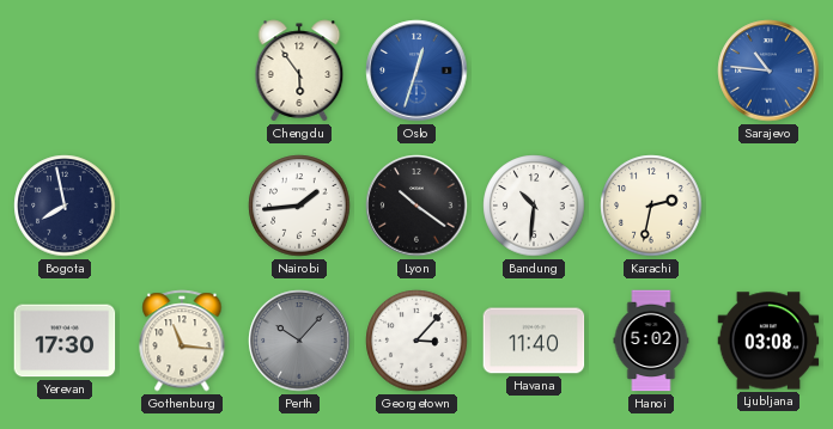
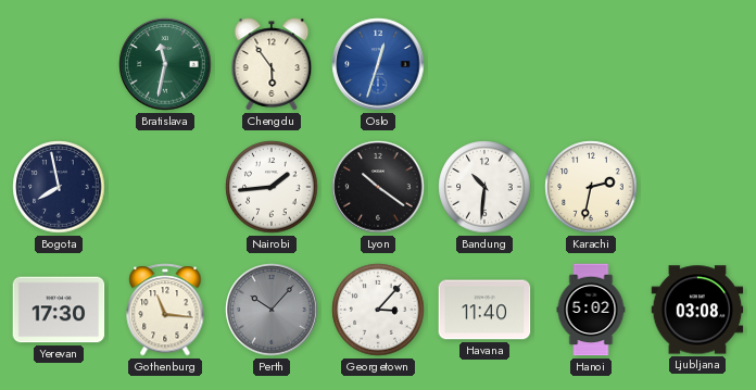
Bratislava: none -> 11:32 (165, 64)
Sarajevo: 10:46 -> none (768, 71)
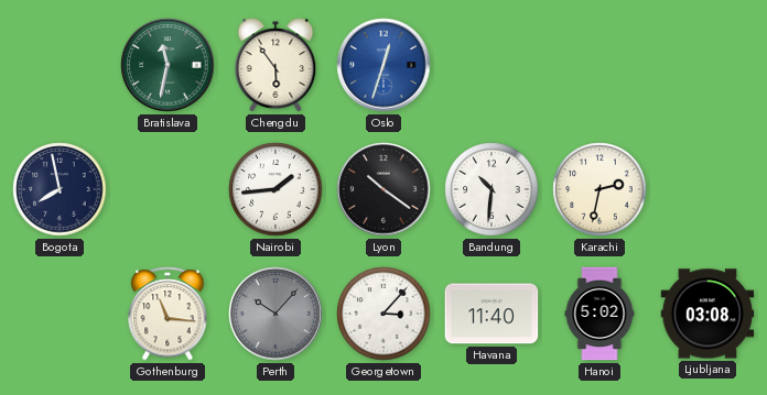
Yerevan: 17:30 -> none (59, 310)
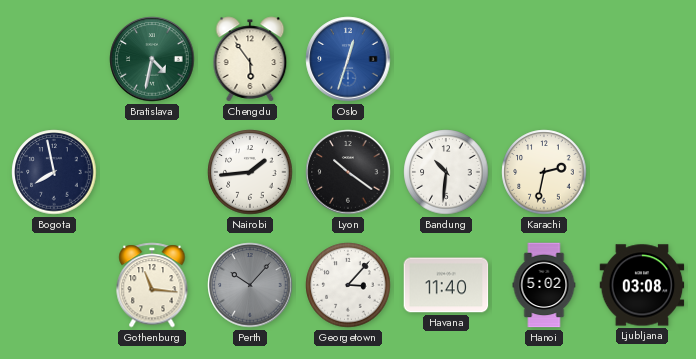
Bratislava: 11:32 -> 4:32 (152, 59)
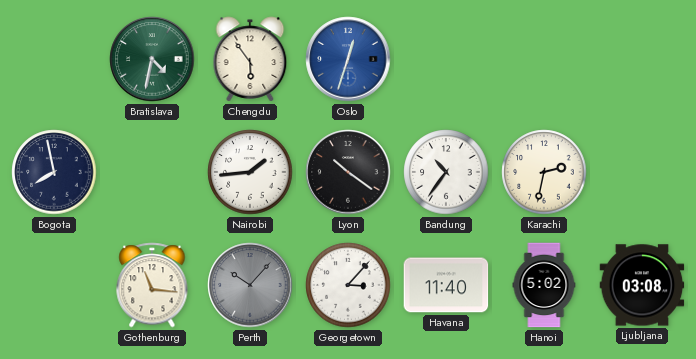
Bandung: 10:31 -> 10:36 (446, 172)
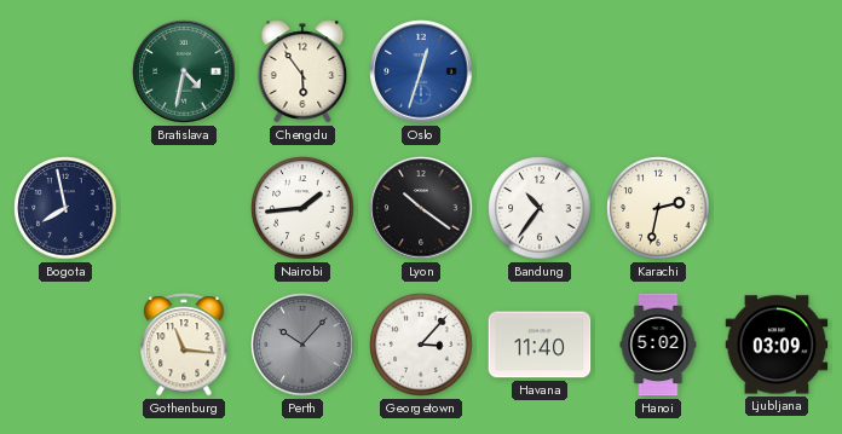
Ljubljana: 03:08 -> 03:09 (777, 345)
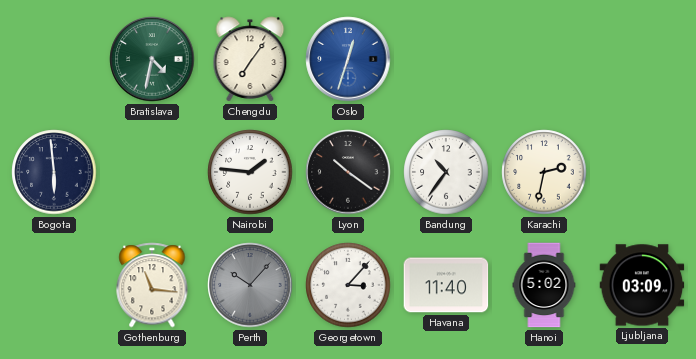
Chengdu: 5:54 -> 7:06 (250, 59)
Bogota: 7:58 -> 5:59 (54, 172)
Nairobi: 1:44 -> 1:46 (250, 172)
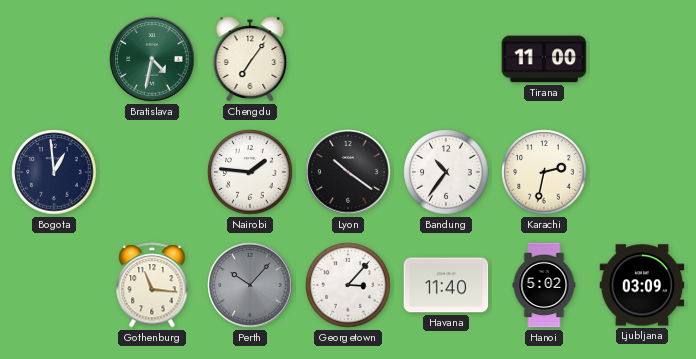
Oslo: 12:33 -> none (348, 59)
Tirana: none -> 11:00 (544, 59)
Bogota: 5:59 -> 12:59 (54, 172)
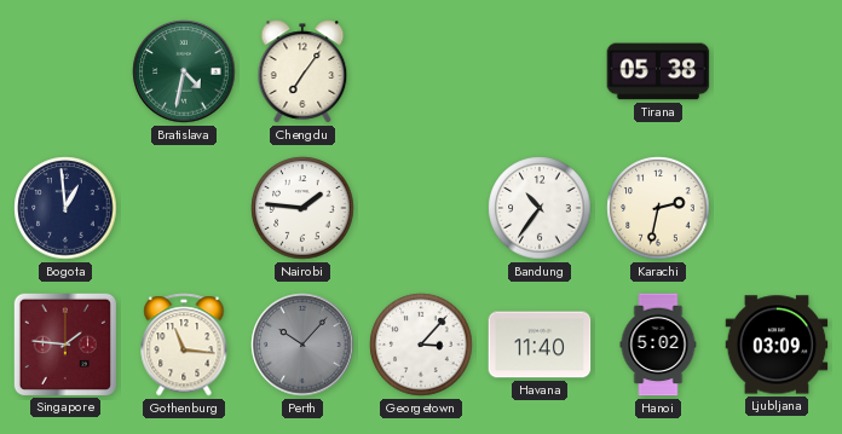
Tirana: 11:00 -> 05:38 (658, 71)
Lyon: 10:21 -> none (348, 172)
Singapore: none -> 1:46 (64, 343)
